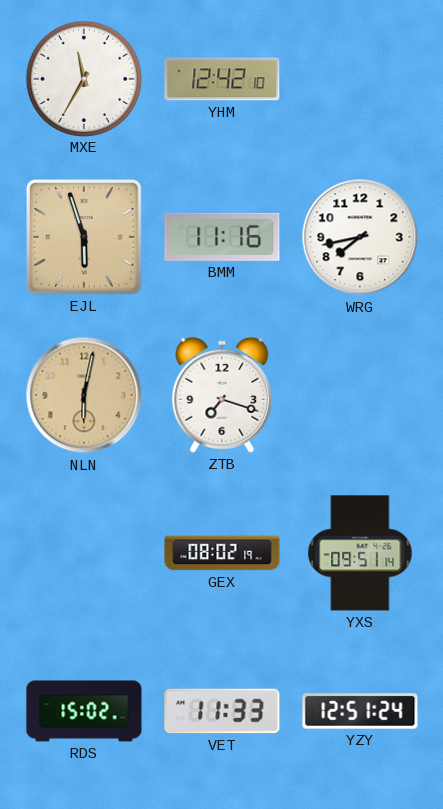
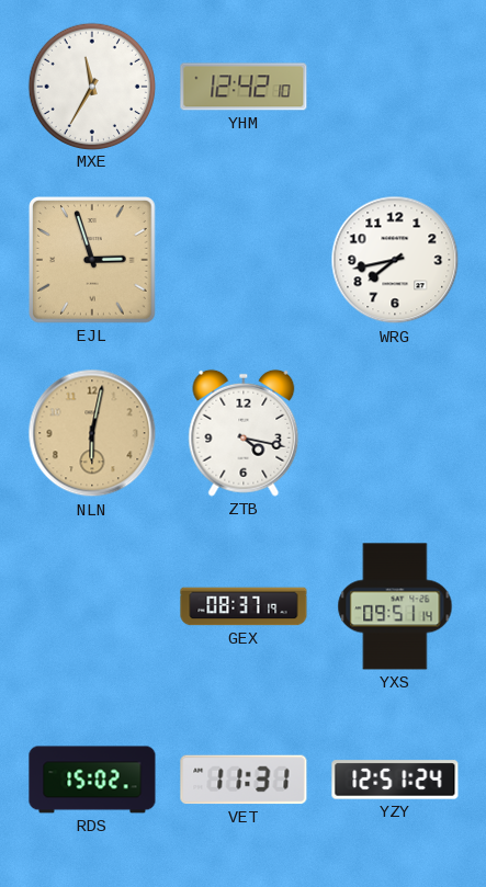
EJL: 5:57 -> 2:57 (93, 261)
BMM: 11:16 -> none (222, 237)
ZTB: 7:18 -> 4:17 (244, 433)
GEX: 08:02 -> 08:37 (244, 606)
VET: 11:33 -> 11:31 (244, 780)
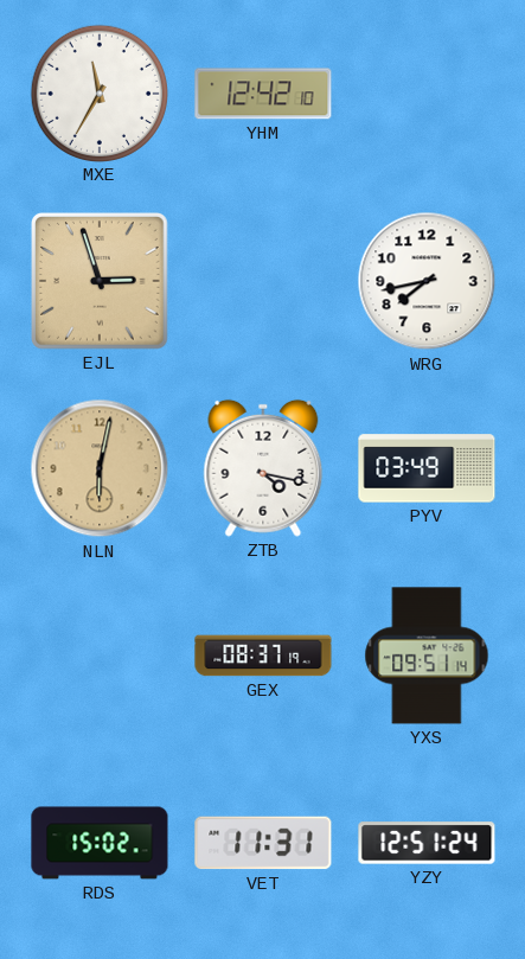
PYV: none -> 03:49 (427, 468)
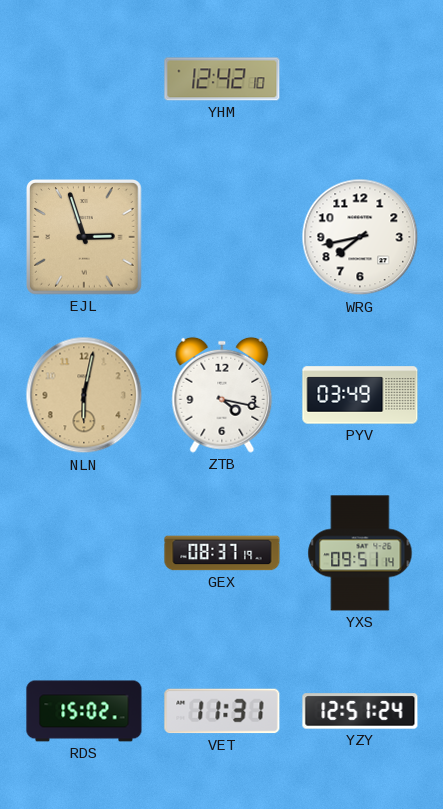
MXE: 11:35 -> none (98, 92)
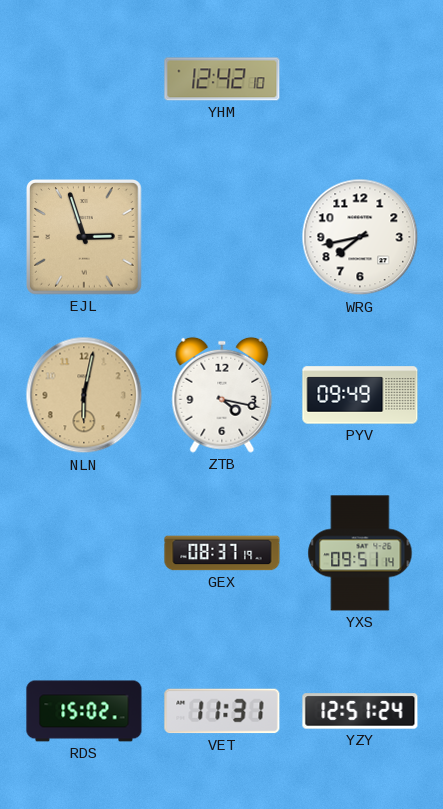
PYV: 03:49 -> 09:49 (360, 395)
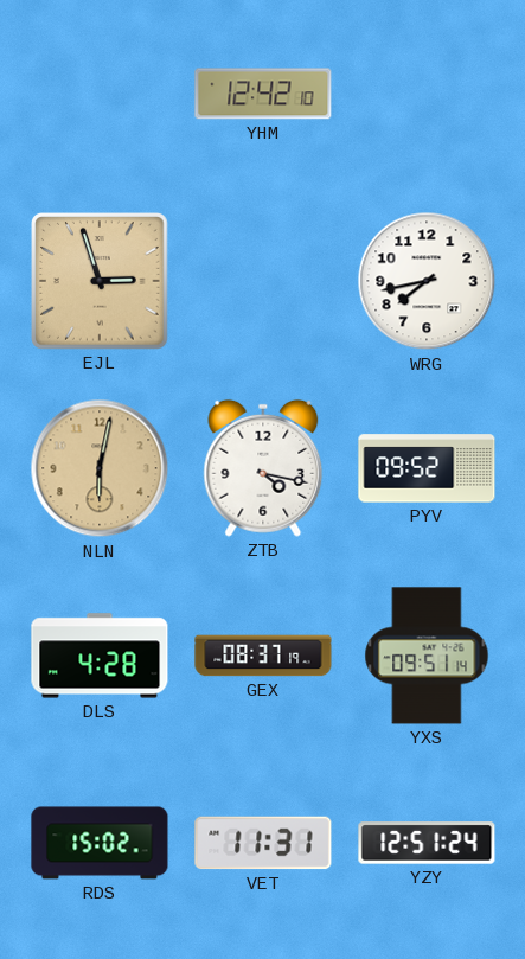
PYV: 09:49 -> 09:52 (427, 468)
DLS: none -> 4:28 (100, 656)
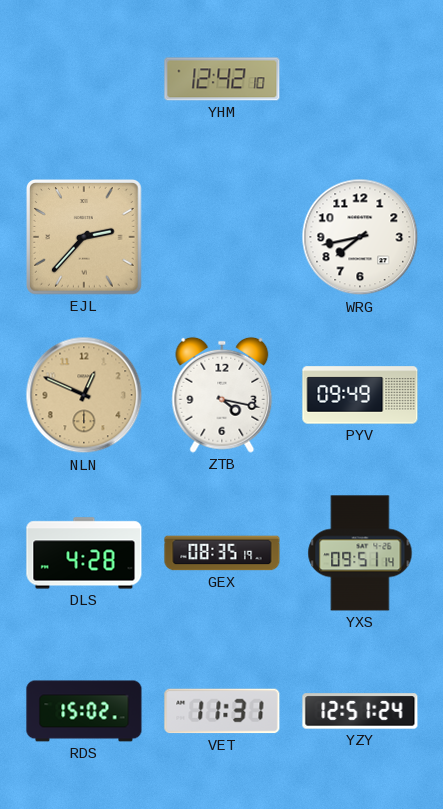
EJL: 2:57 -> 2:37 (85, 238)
NLN: 6:02 -> 12:49 (84, 395)
PYV: 09:52 -> 09:49 (360, 395)
GEX: 08:37 -> 08:35 (222, 553)
